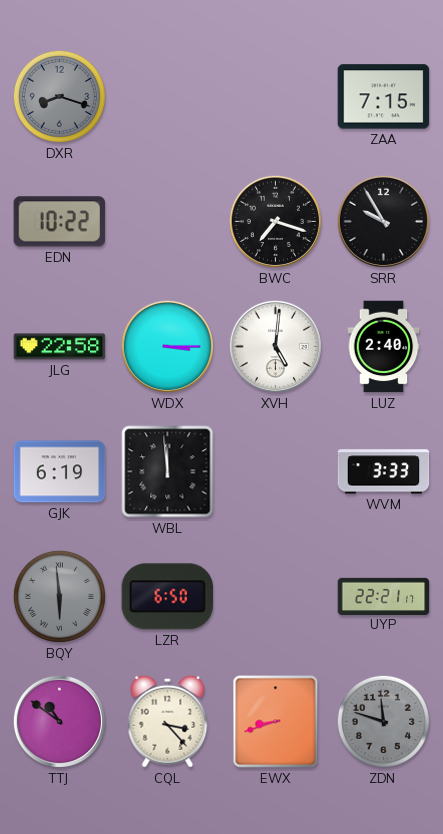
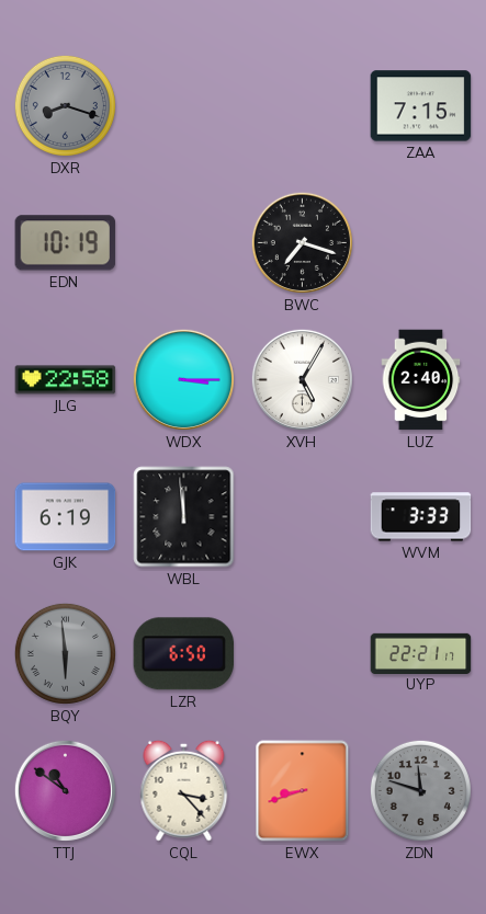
EDN: 10:22 -> 10:19 (66, 243)
SRR: 9:55 -> none (383, 221)
XVH: 5:01 -> 5:05 (302, 379)
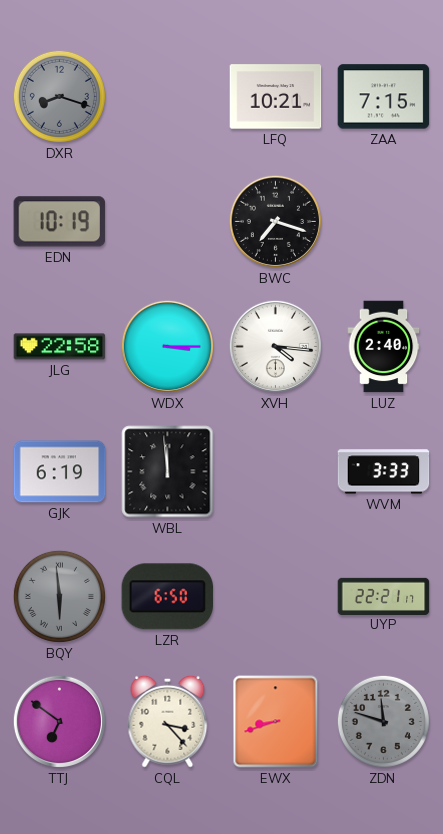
LFQ: none -> 10:21 (276, 97)
XVH: 5:05 -> 4:16 (275, 346)
TTJ: 10:51 -> 6:51 (59, 721)
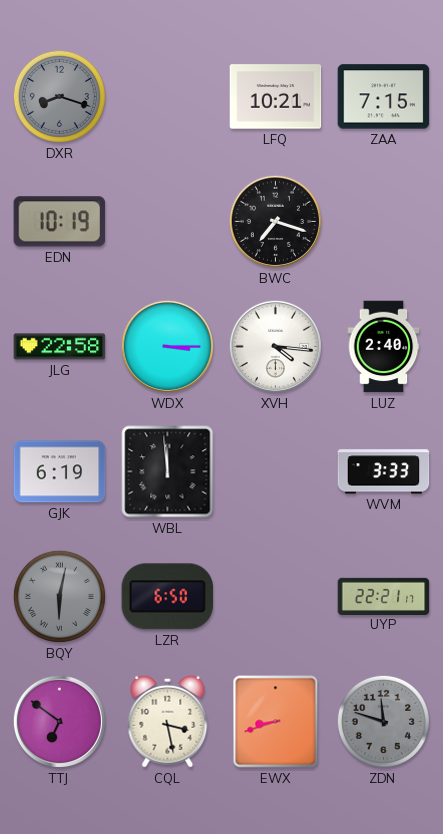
BQY: 5:59 -> 6:02 (59, 596)
CQL: 3:23 -> 3:28 (168, 721)
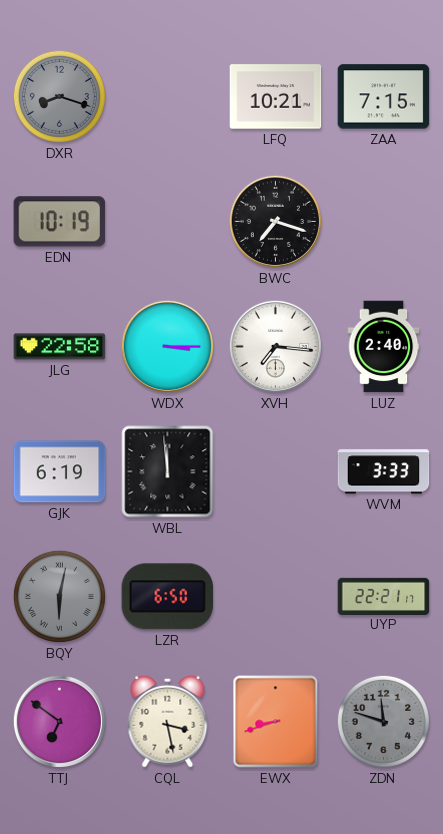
XVH: 4:16 -> 7:16 (275, 346)
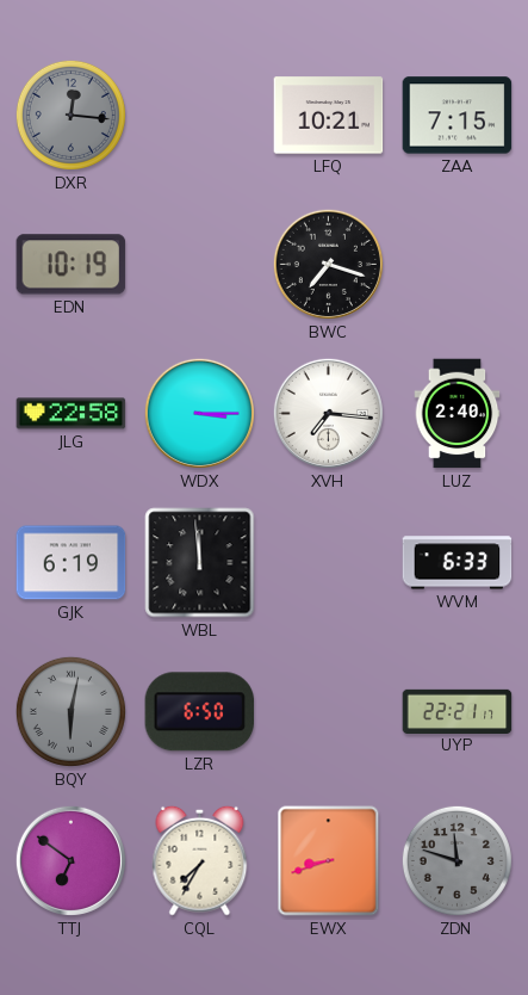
DXR: 8:18 -> 12:16 (70, 115)
WVM: 3:33 -> 6:33 (458, 563)
CQL: 3:28 -> 7:35 (200, 860)
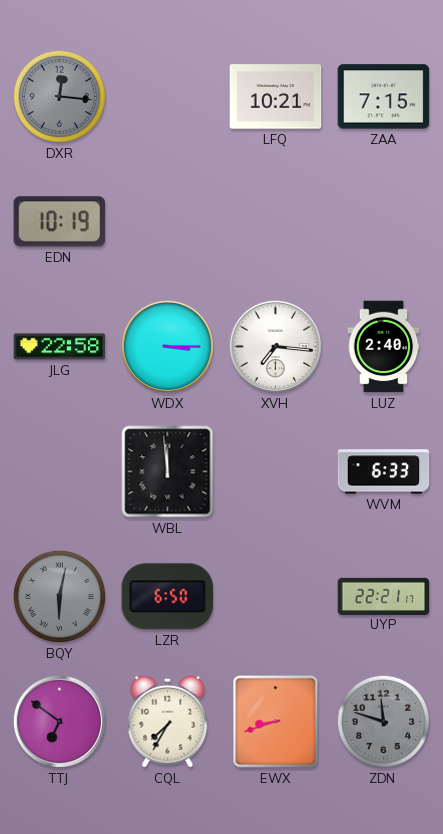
BWC: 7:18 -> none (328, 264)
GJK: 6:19 -> none (72, 563)
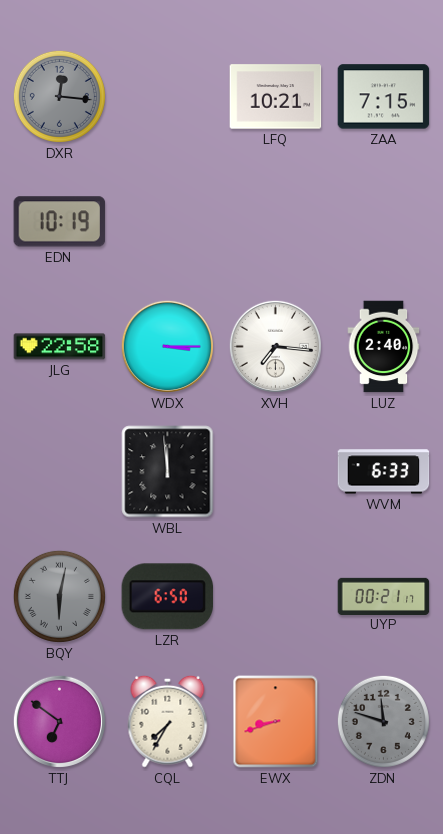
UYP: 22:21 -> 00:21 (384, 596)
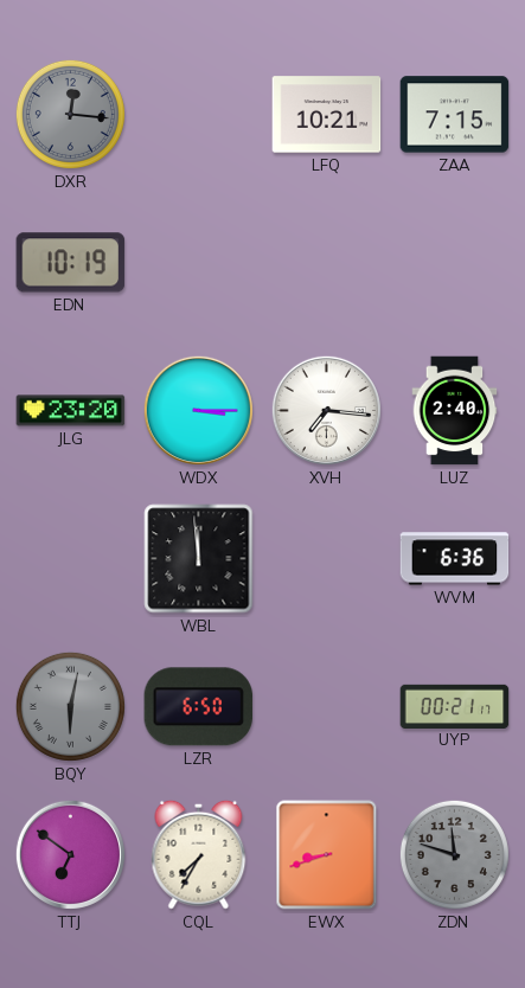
JLG: 22:58 -> 23:20 (71, 411)
WVM: 6:33 -> 6:36 (455, 559)
